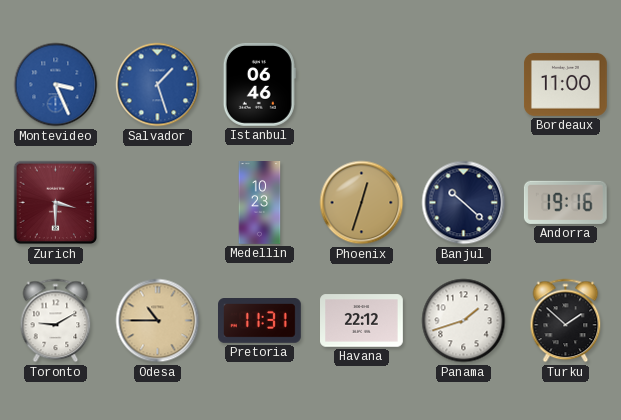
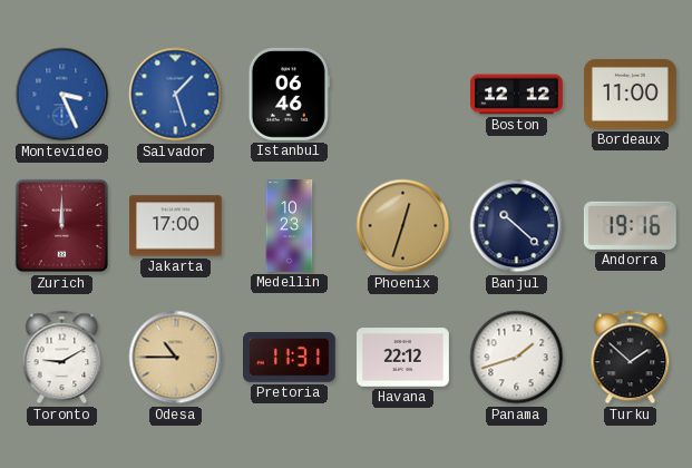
Boston: none -> 12:12 (517, 95)
Zurich: 3:30 -> 12:00 (62, 226)
Jakarta: none -> 17:00 (176, 226)
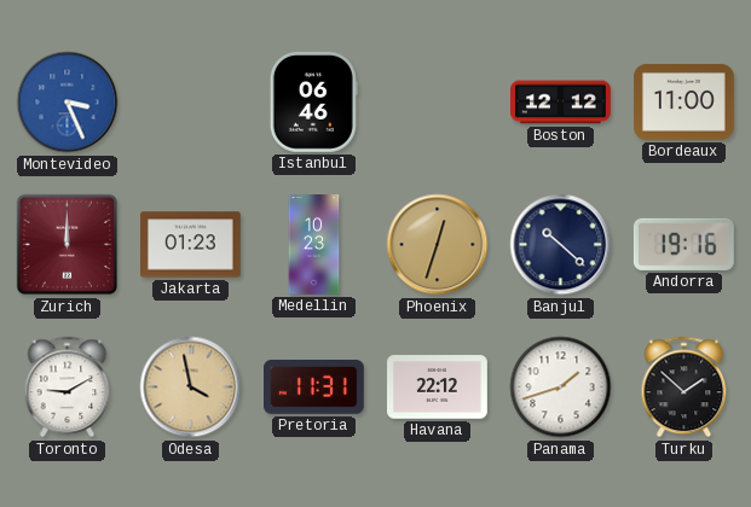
Salvador: 1:27 -> none (176, 95)
Jakarta: 17:00 -> 01:23 (191, 245)
Odesa: 10:45 -> 3:58 (191, 387)
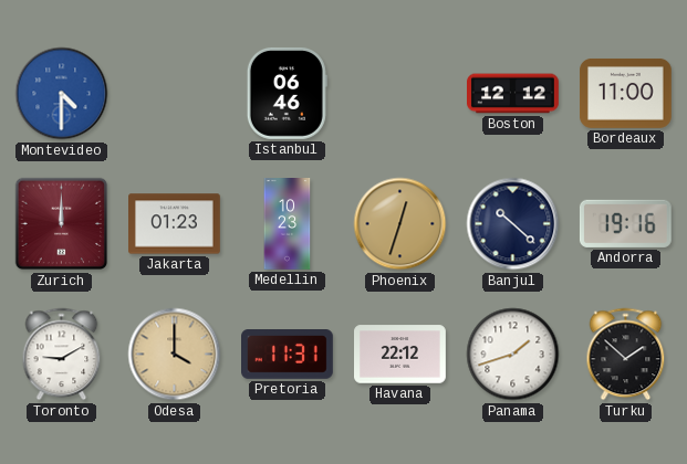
Montevideo: 3:26 -> 4:30 (62, 94)
Odesa: 3:58 -> 4:00 (175, 355)
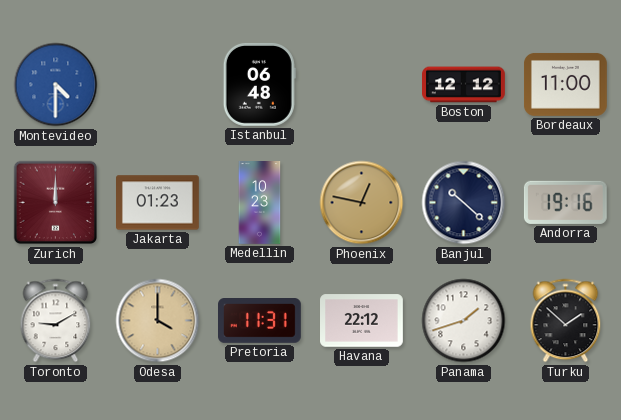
Istanbul: 06:46 -> 06:48 (259, 84)
Phoenix: 12:33 -> 12:47 (362, 203)
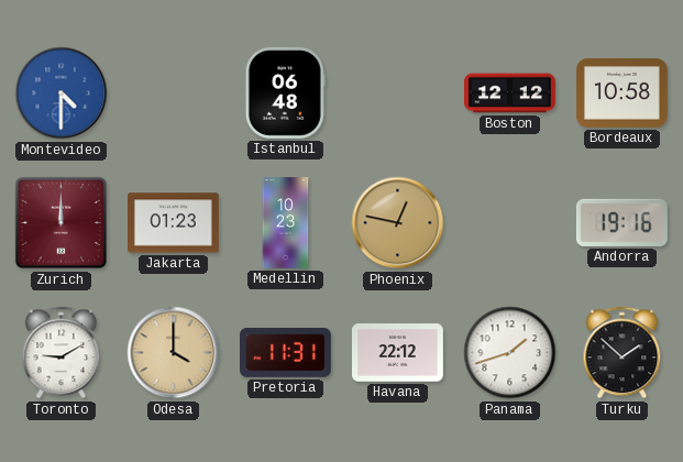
Bordeaux: 11:00 -> 10:58 (623, 92)
Banjul: 10:22 -> none (464, 203)
